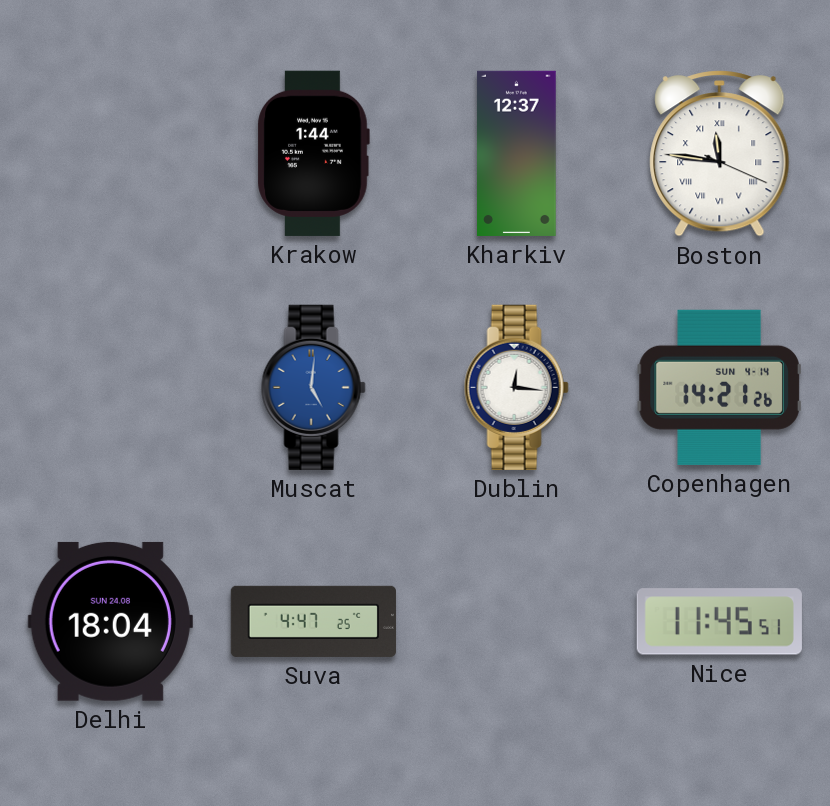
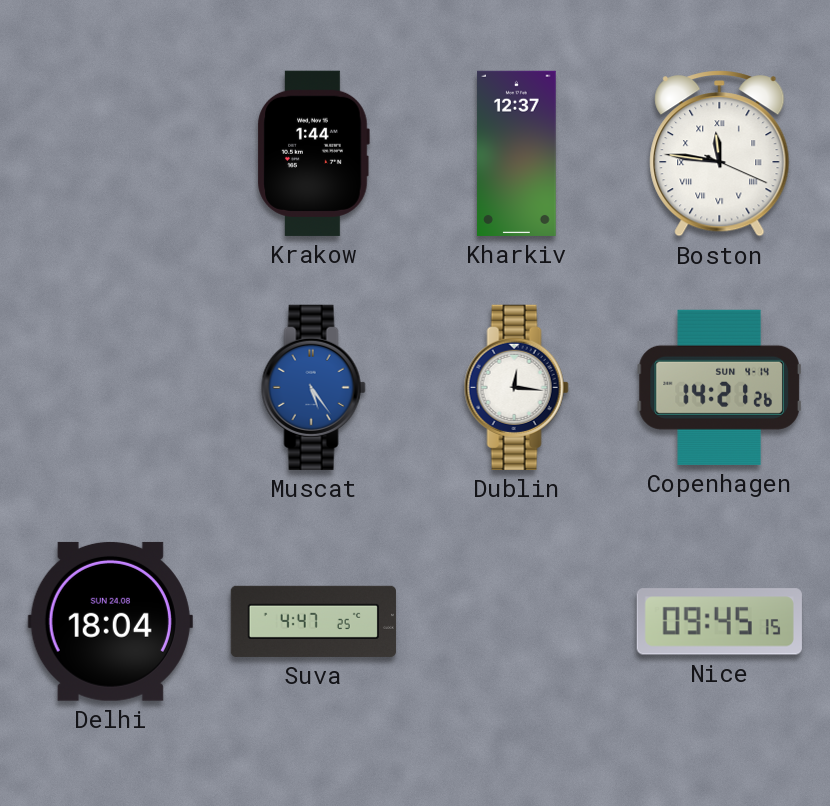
Muscat: 5:01 -> 5:24 (313, 387)
Nice: 11:45 -> 09:45 (719, 622)
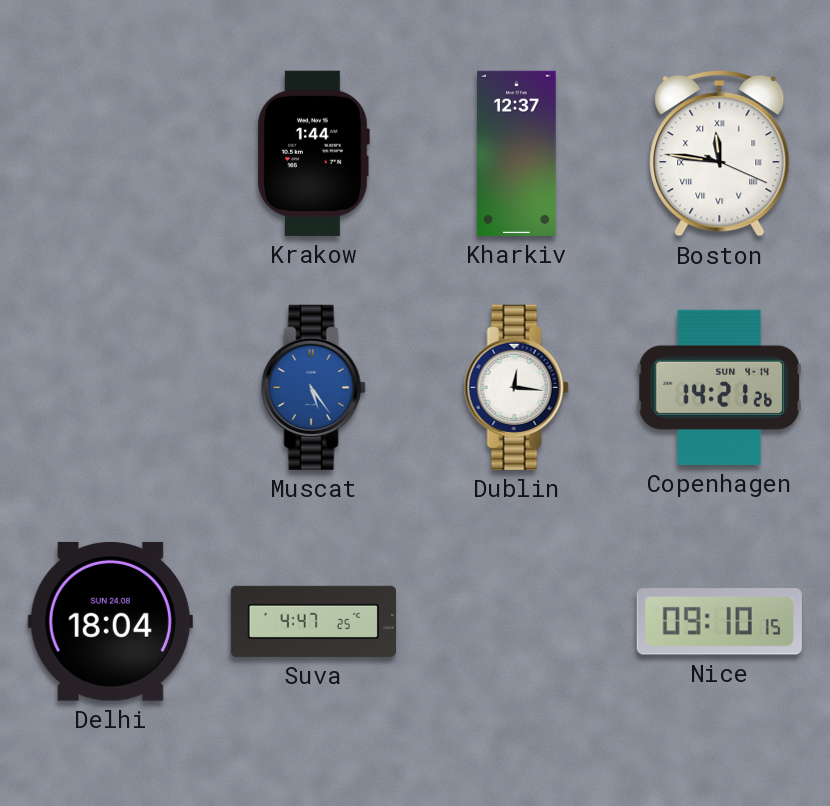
Nice: 09:45 -> 09:10 (719, 622)
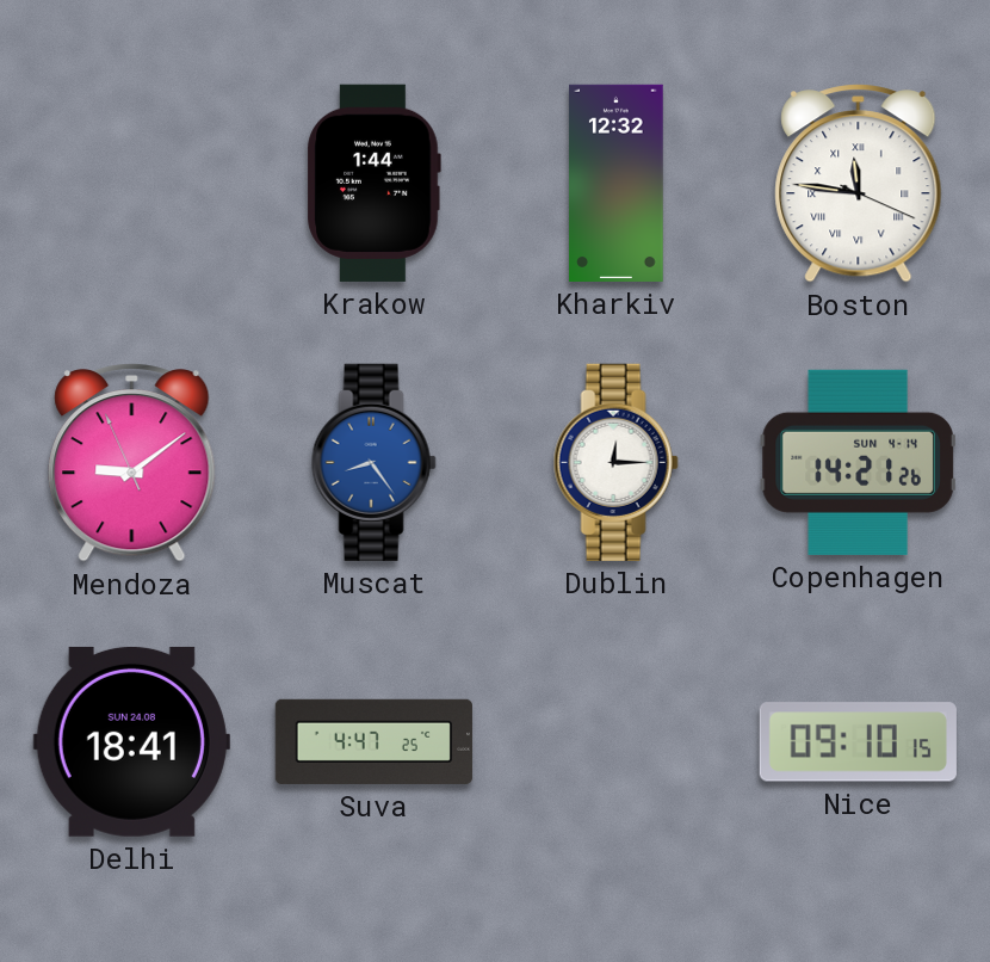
Kharkiv: 12:37 -> 12:32 (617, 183)
Mendoza: none -> 9:08 (132, 463)
Muscat: 5:24 -> 8:24 (373, 462)
Dublin: 12:16 -> 12:15 (615, 462)
Delhi: 18:04 -> 18:41 (131, 741)
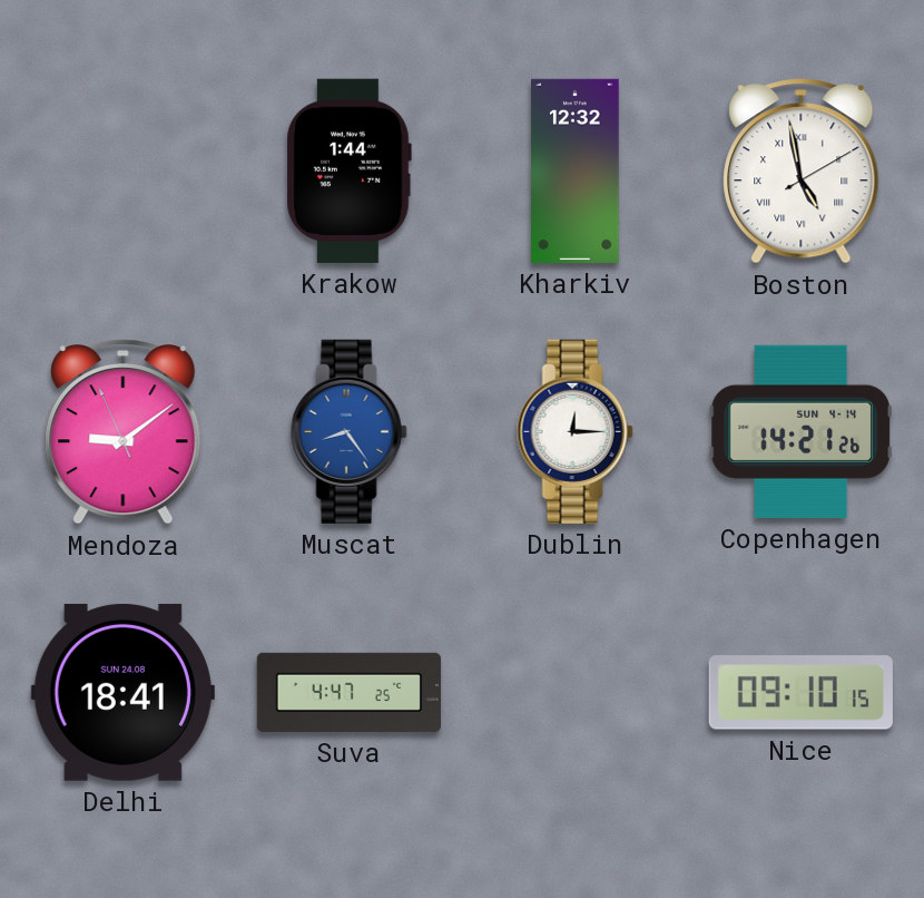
Boston: 11:46 -> 4:58 (802, 172)
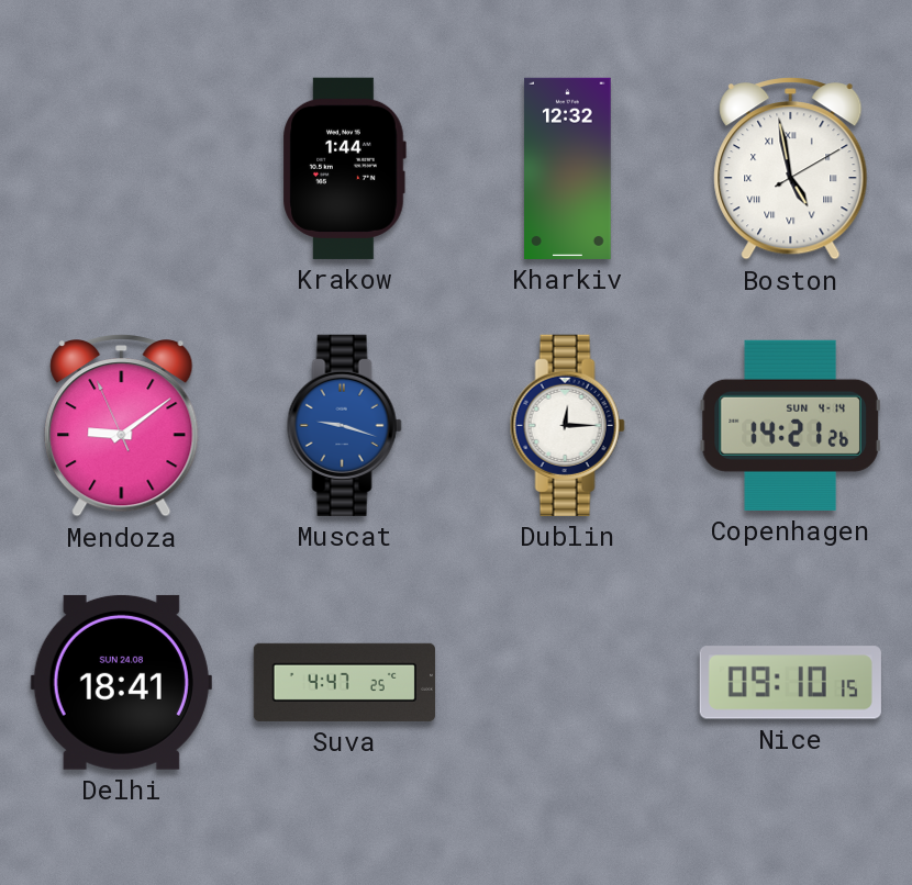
Muscat: 8:24 -> 9:18 (344, 425)
